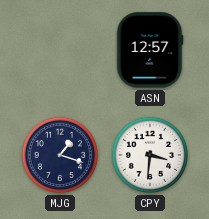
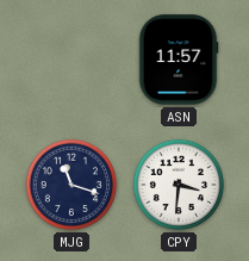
ASN: 12:57 -> 11:57 (179, 60)
MJG: 1:18 -> 11:18 (71, 185)
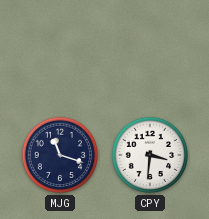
ASN: 11:57 -> none (179, 60)
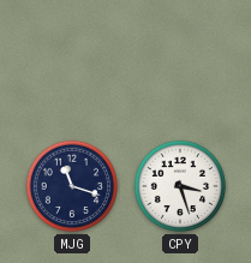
CPY: 3:31 -> 3:27 (180, 186)
